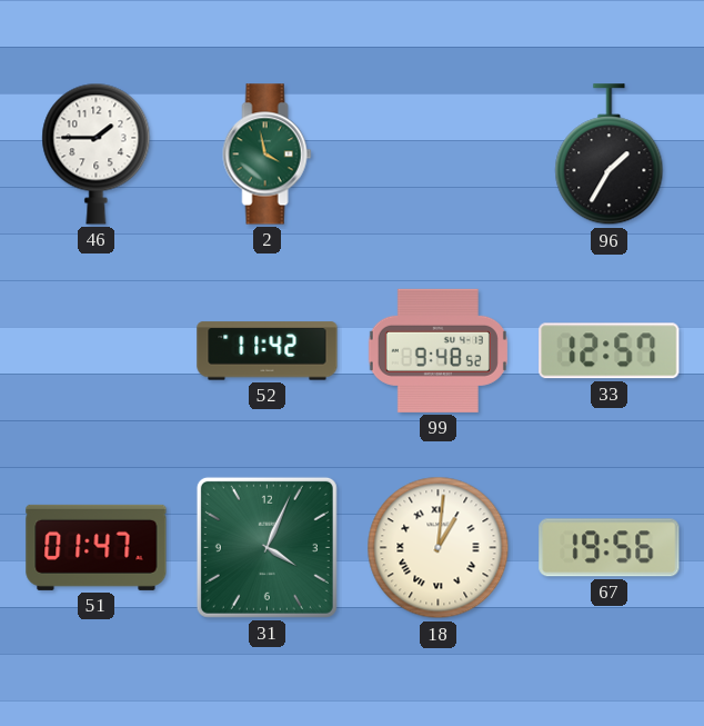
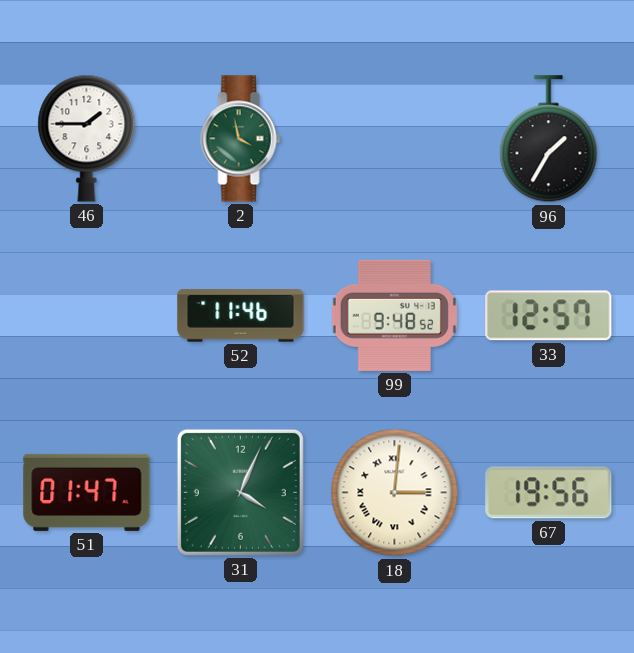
52: 11:42 -> 11:46 (241, 316)
18: 1:01 -> 3:01 (395, 493)
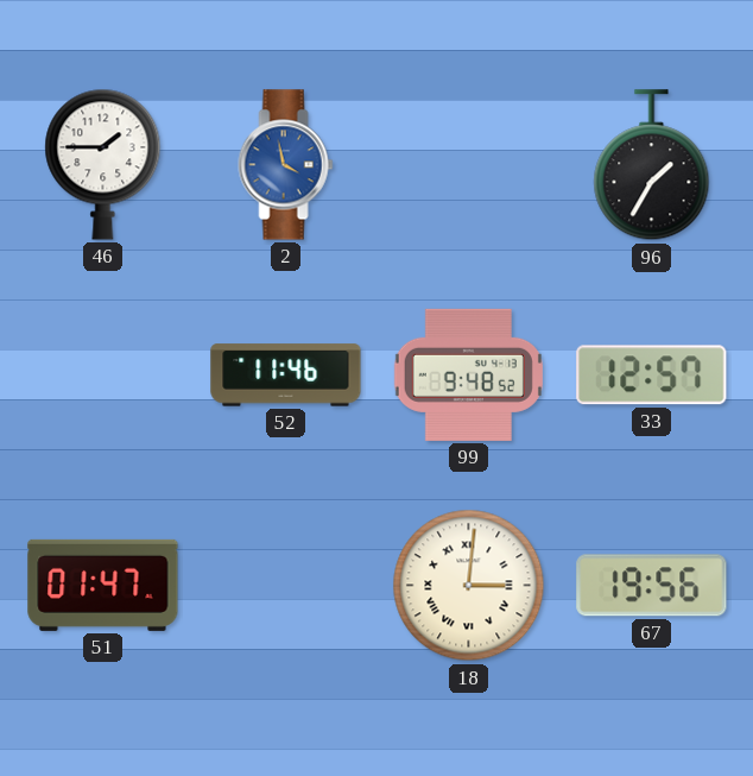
2 dial: green -> blue (286, 165)
31: 4:04 -> none (240, 492)
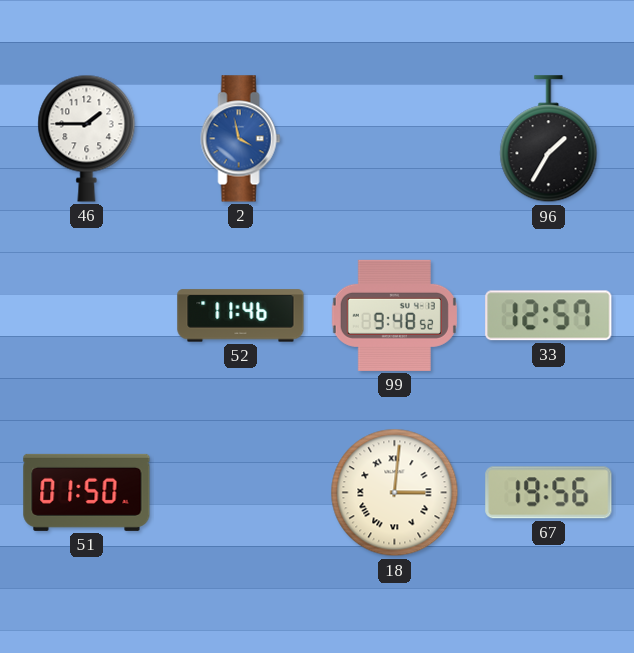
51: 01:47 -> 01:50 (87, 492)
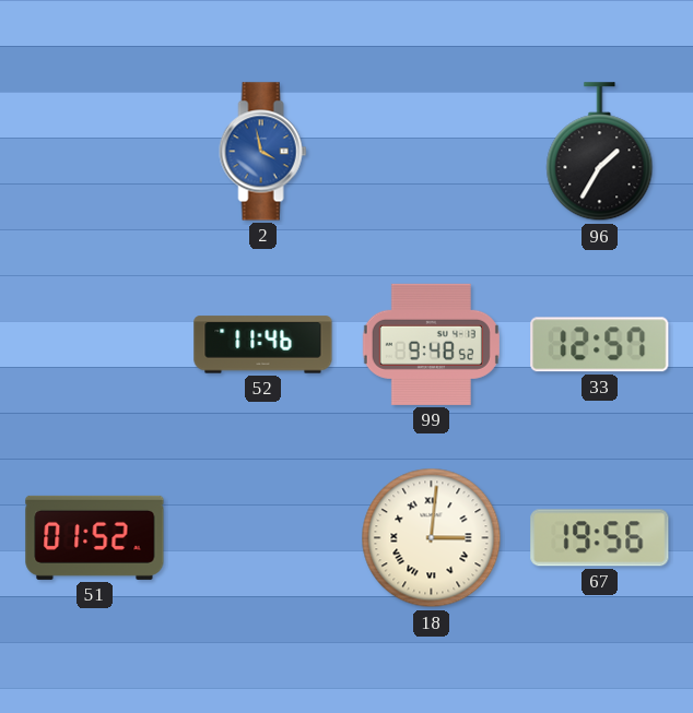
46: 1:45 -> none (87, 138)
51: 01:50 -> 01:52 (95, 537)
